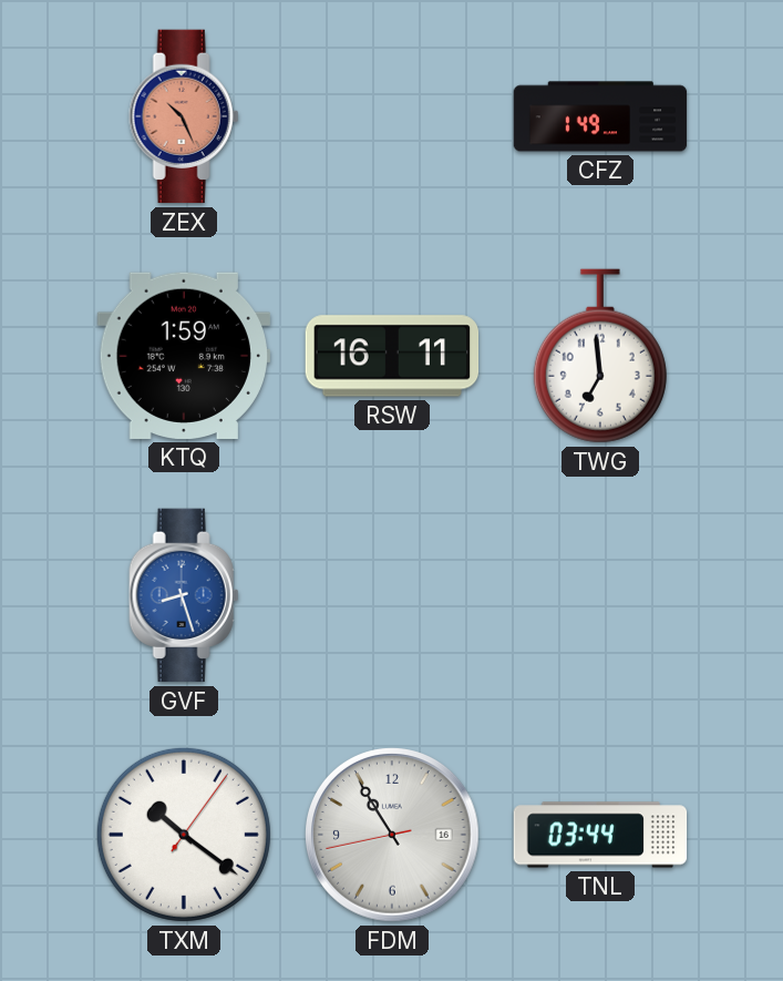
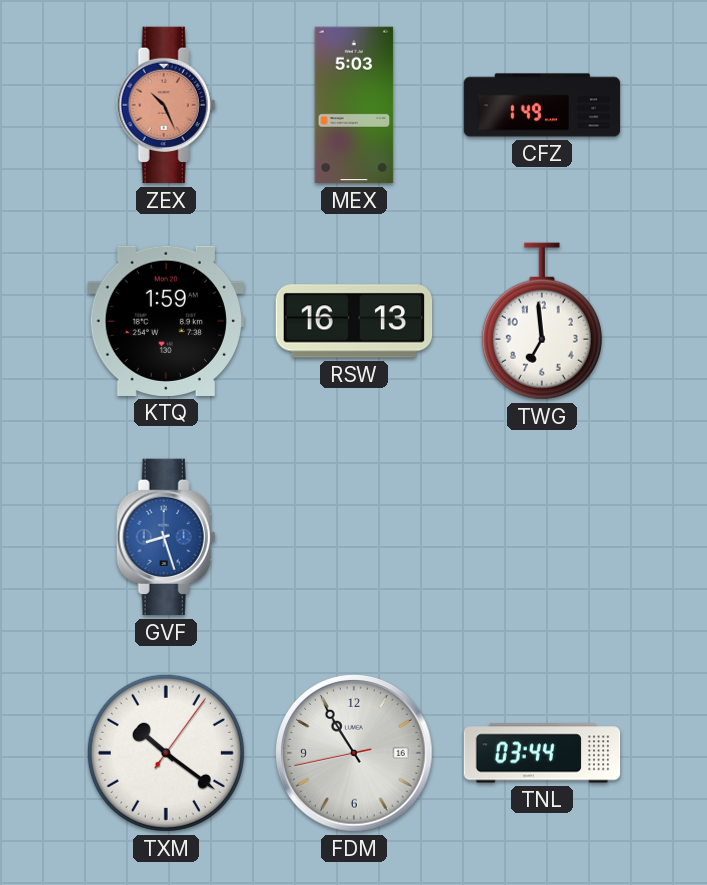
MEX: none -> 5:03 (354, 105)
RSW: 16:11 -> 16:13 (354, 321)
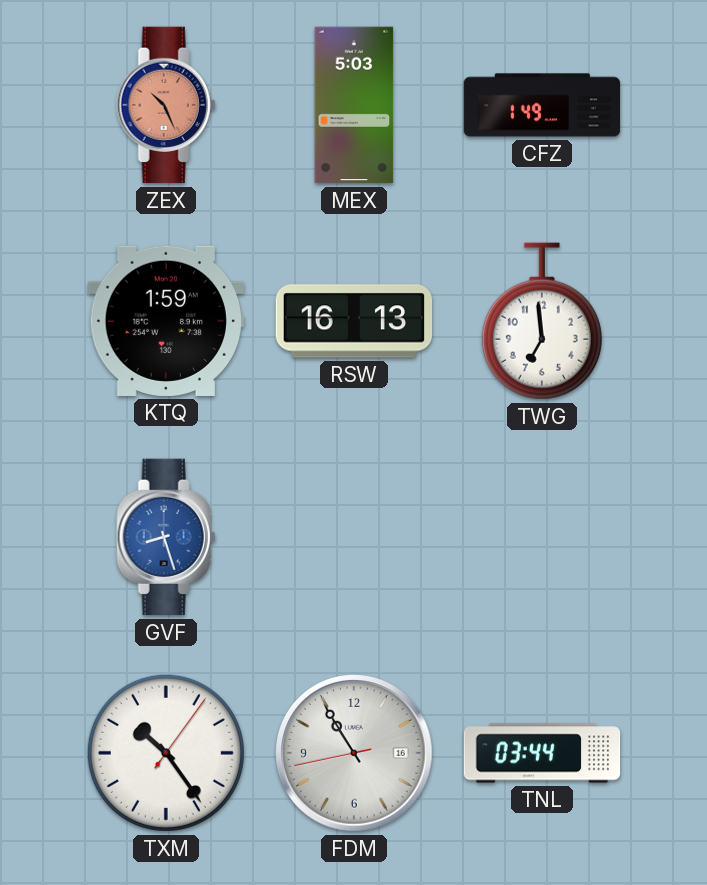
TXM: 10:21 -> 10:24 (166, 753)
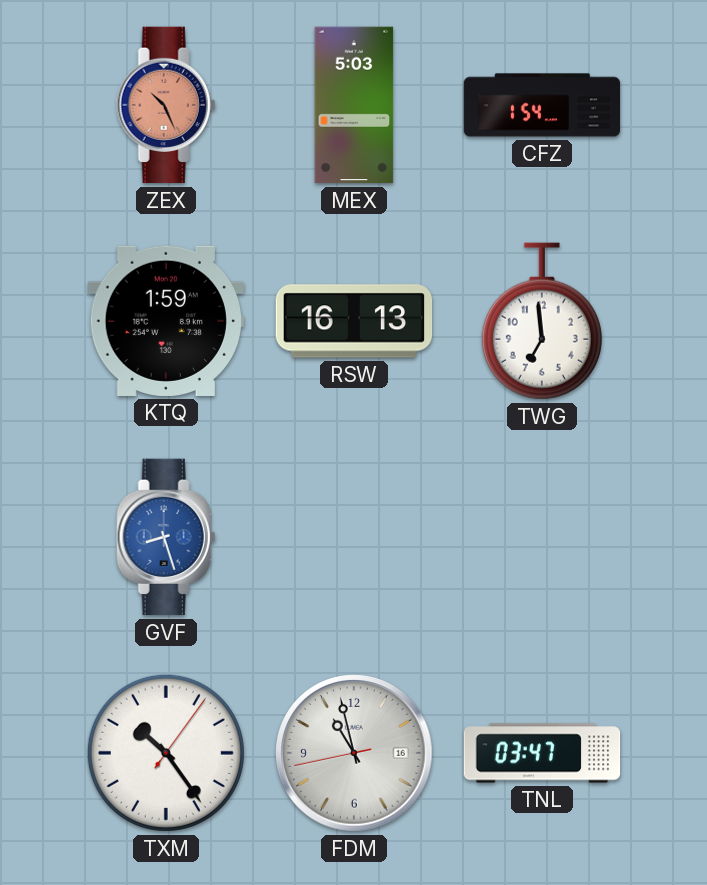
CFZ: 1:49 -> 1:54 (542, 105)
FDM: 10:54 -> 10:57 (354, 753)
TNL: 03:44 -> 03:47 (542, 753)
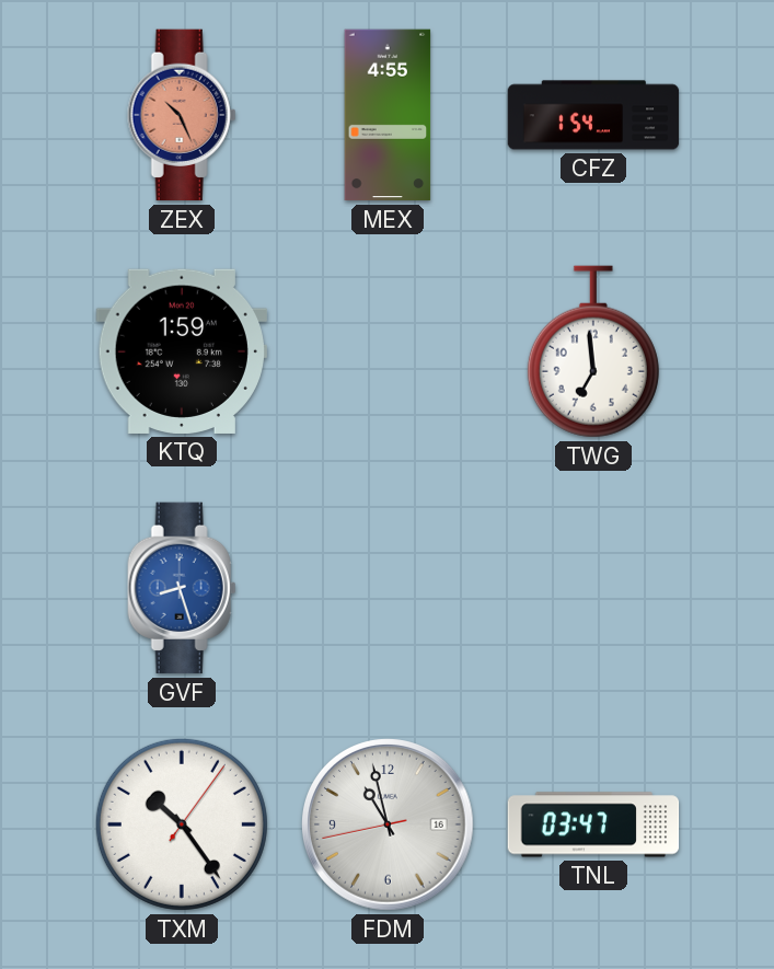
MEX: 5:03 -> 4:55 (388, 115)
RSW: 16:13 -> none (354, 321)
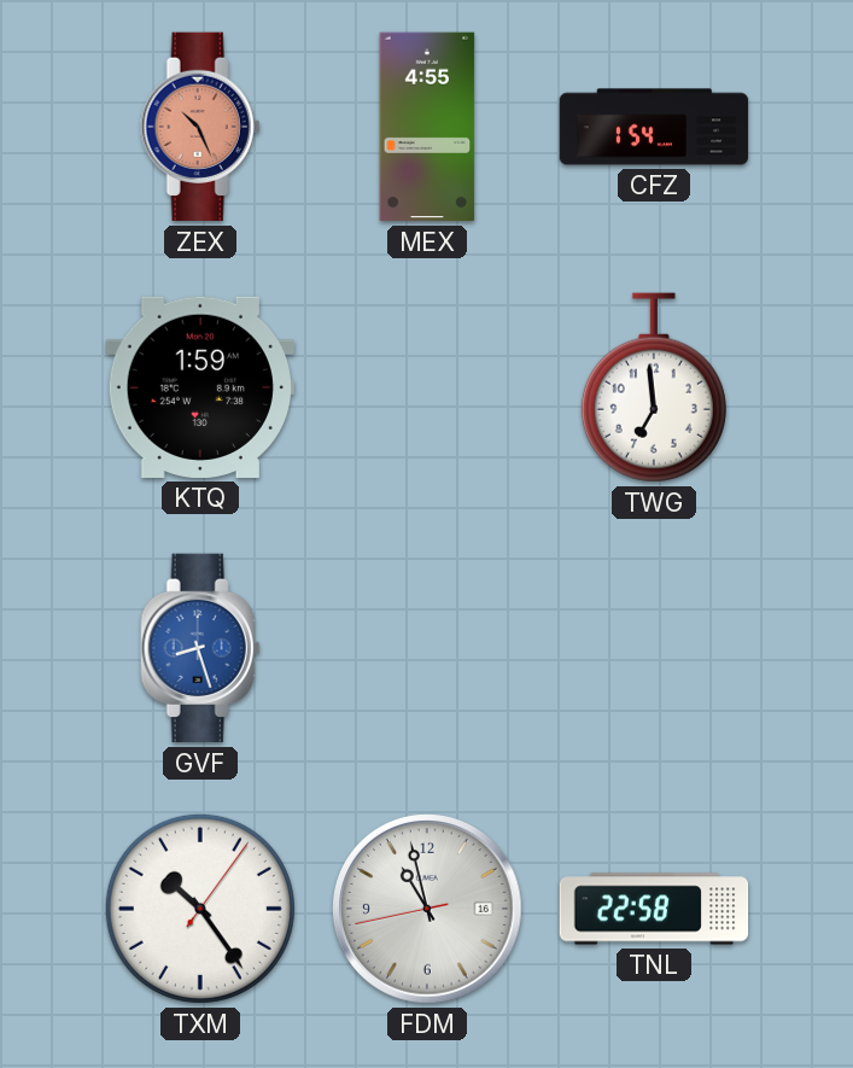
TNL: 03:47 -> 22:58 (654, 909)
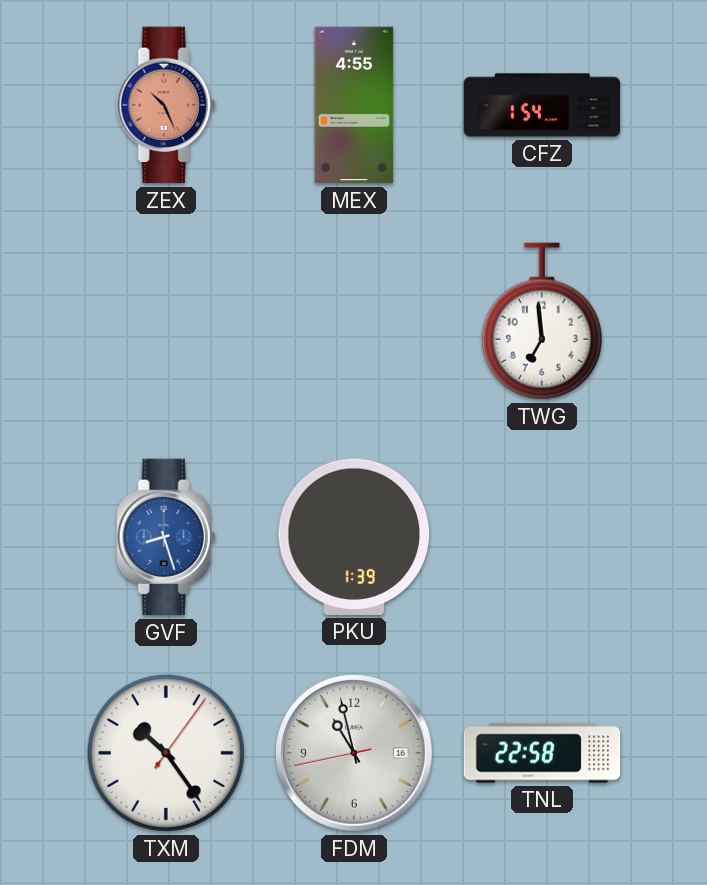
KTQ: 1:59 -> none (199, 387)
PKU: none -> 1:39 (354, 537)
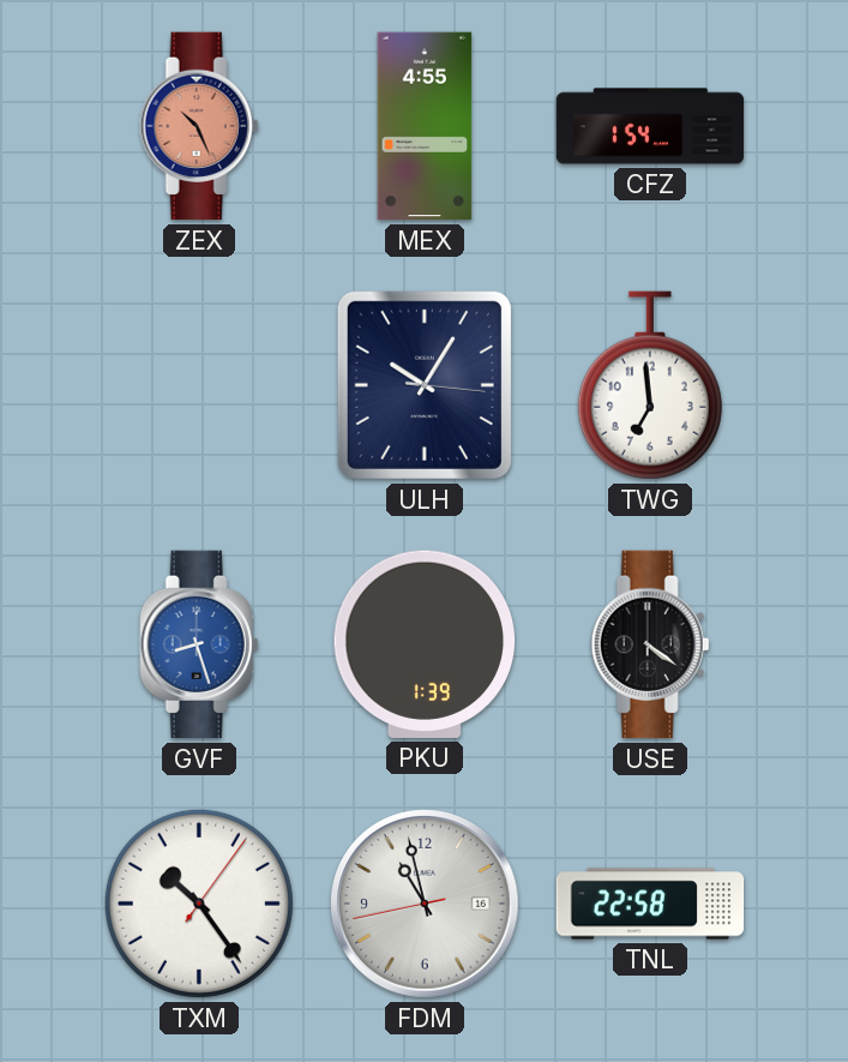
ULH: none -> 10:05 (425, 385)
USE: none -> 4:21 (650, 644)
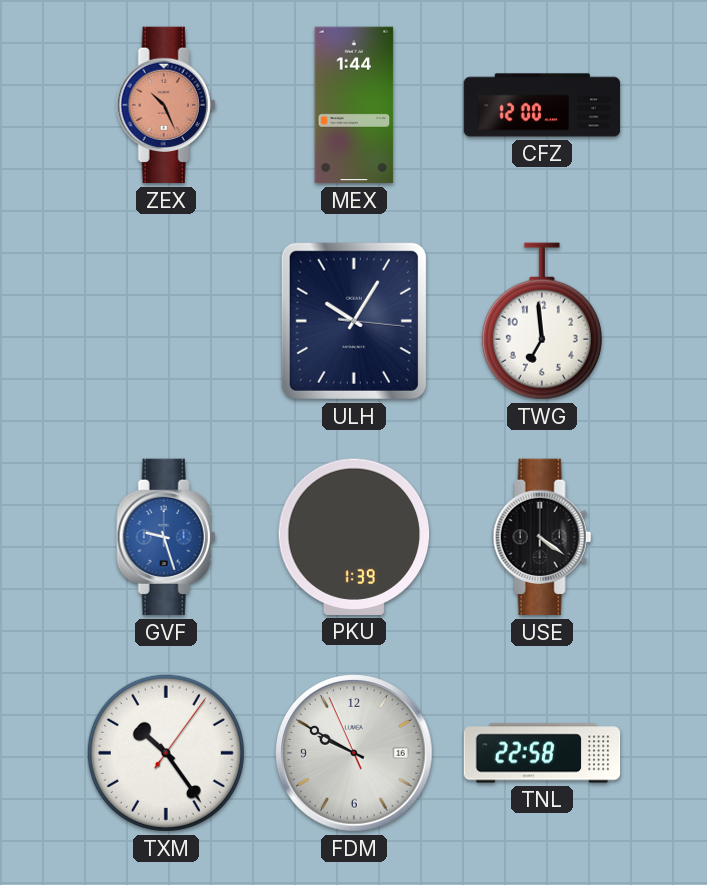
MEX: 4:55 -> 1:44 (354, 105)
CFZ: 1:54 -> 12:00 (542, 105)
GVF: 8:27 -> 9:27 (166, 537)
FDM: 10:57 -> 9:49 (354, 753)
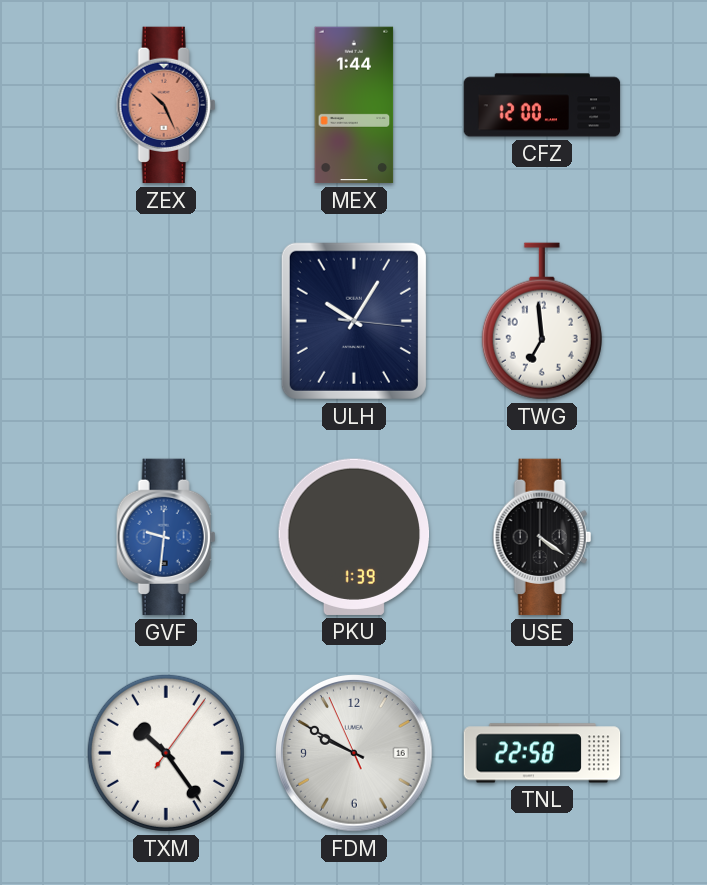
GVF: 9:27 -> 9:31 (166, 537)
